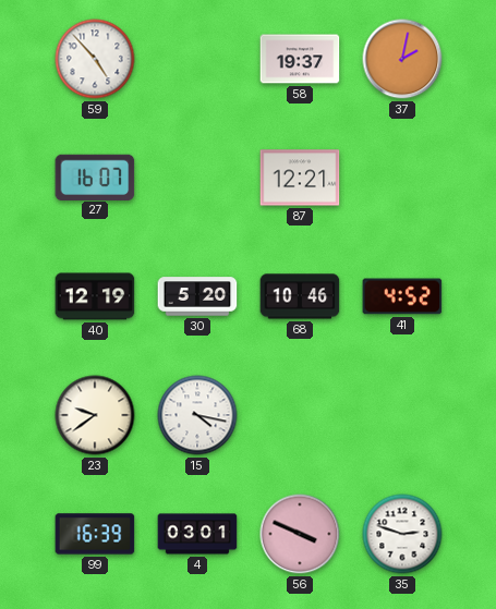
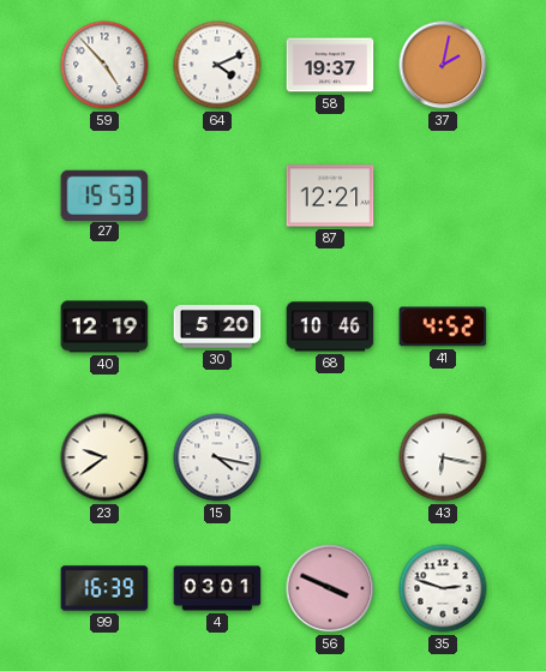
64: none -> 4:11 (217, 65)
27: 16:07 -> 15:53 (104, 194)
43: none -> 6:17 (443, 457)
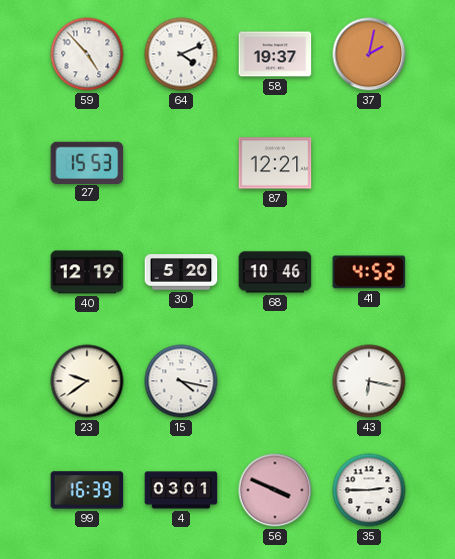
35: 2:48 -> 2:45 (369, 490)
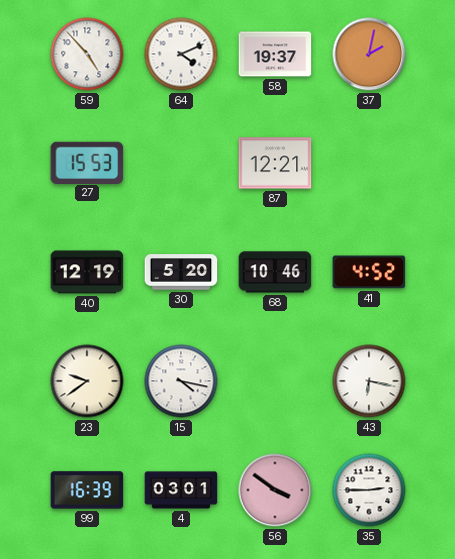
56: 3:49 -> 3:51 (275, 490)
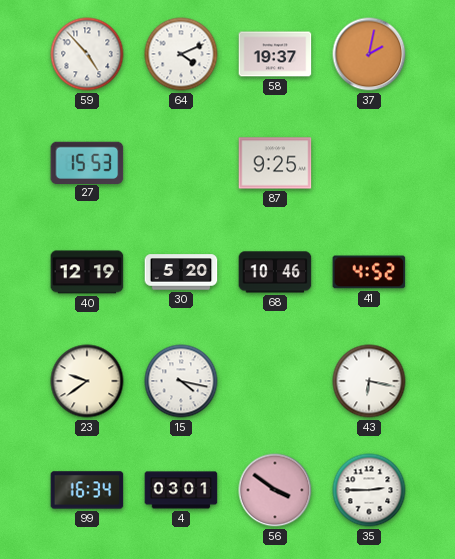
87: 12:21 -> 9:25 (275, 163)
99: 16:39 -> 16:34 (87, 490)
